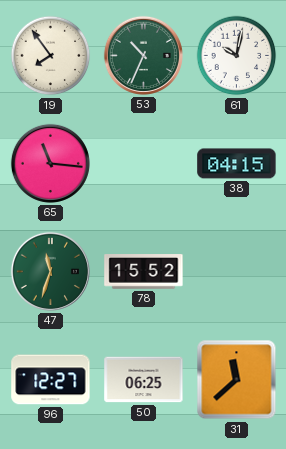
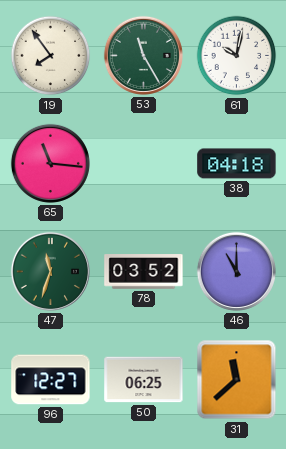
53: 10:34 -> 11:25 (143, 55)
38: 04:15 -> 04:18 (237, 164)
78: 15:52 -> 03:52 (144, 272)
46: none -> 11:00 (236, 271)
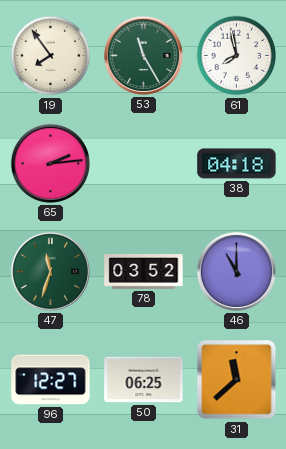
61: 10:02 -> 7:58 (237, 56)
65: 11:16 -> 2:14 (50, 163)
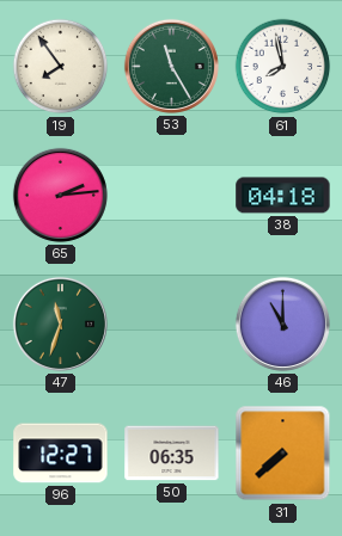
78: 03:52 -> none (144, 272)
50: 06:25 -> 06:35 (172, 454)
31: 11:38 -> 7:38 (283, 454)
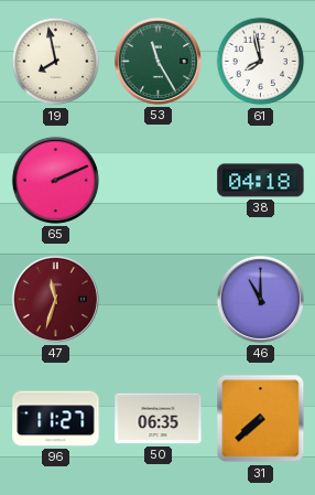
19: 7:54 -> 7:58 (56, 62)
65: 2:14 -> 2:11 (55, 180)
47 dial: green -> burgundy (55, 299)
96: 12:27 -> 11:27 (56, 419)
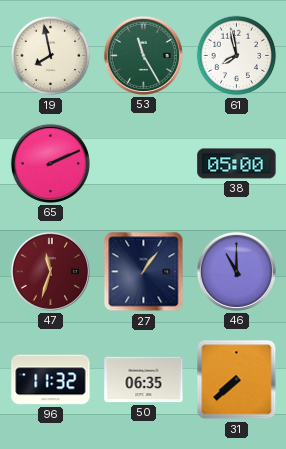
38: 04:18 -> 05:00 (237, 164)
27: none -> 1:06 (144, 272)
96: 11:27 -> 11:32 (51, 380)
